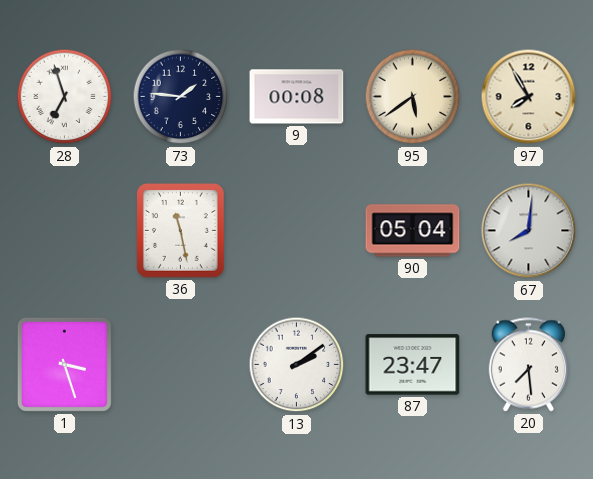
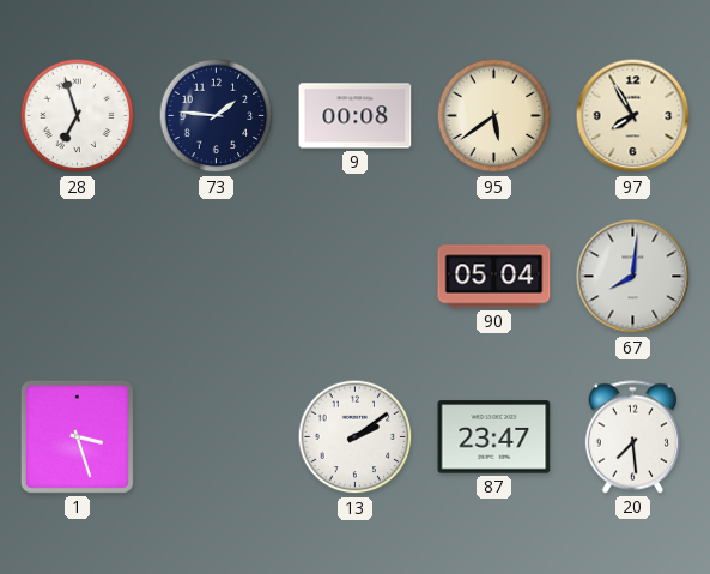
36: 11:28 -> none (181, 231)
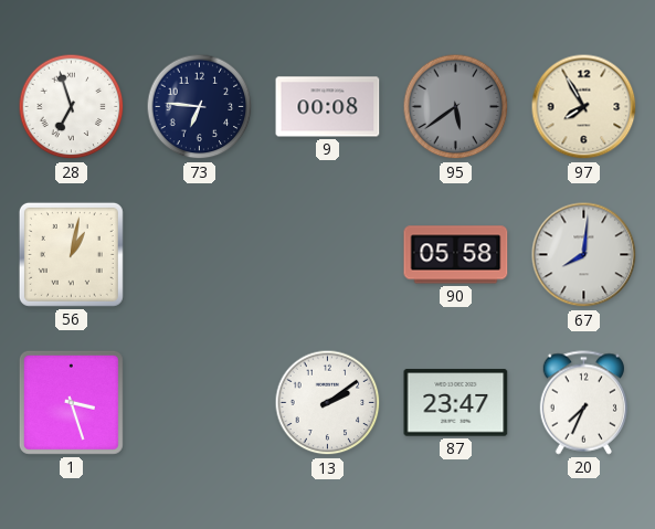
73: 1:46 -> 6:46 (200, 107)
95 dial: cream -> grey (456, 107)
56: none -> 1:02 (71, 254)
90: 05:04 -> 05:58 (456, 255)
20: 7:29 -> 7:34 (583, 403)
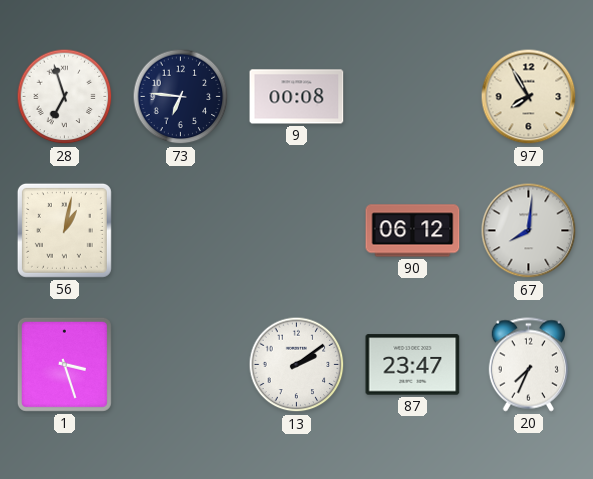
95: 5:39 -> none (456, 107)
90: 05:58 -> 06:12 (413, 231)
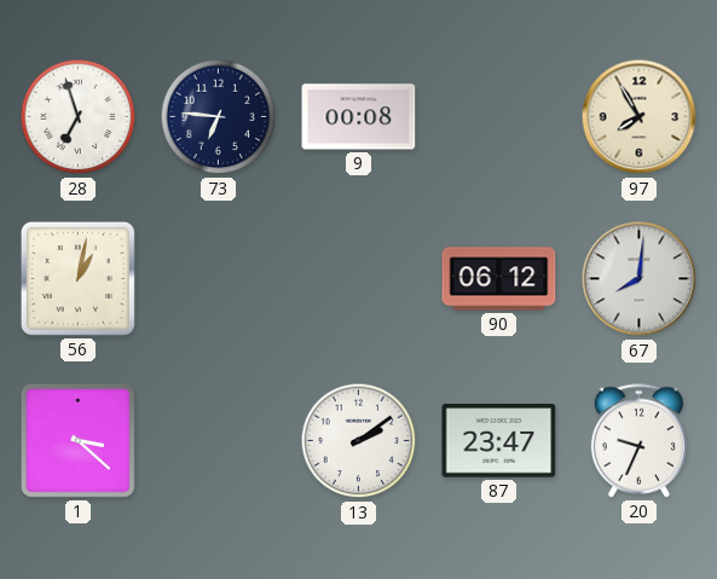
1: 3:27 -> 3:22 (77, 440)
20: 7:34 -> 9:34 (638, 441)
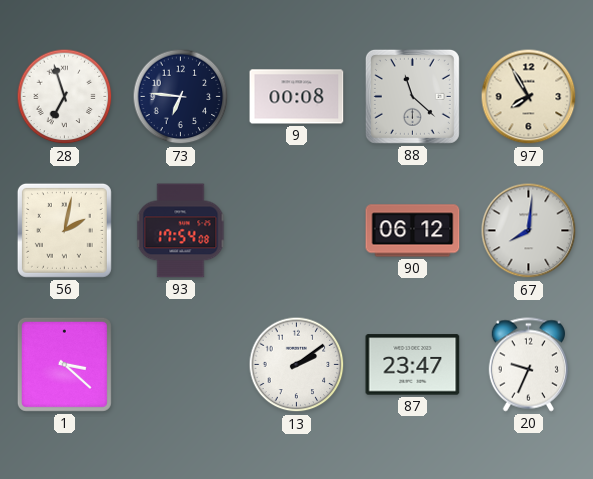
88: none -> 11:22 (412, 96)
56: 1:02 -> 2:02 (64, 230)
93: none -> 17:54 (181, 231)
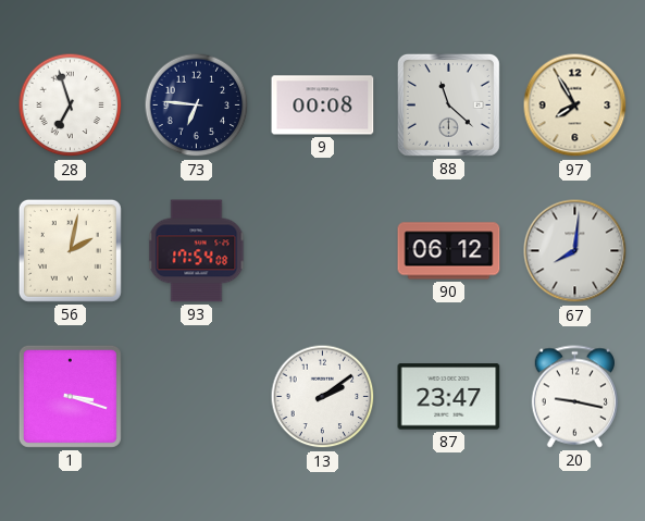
1: 3:22 -> 3:18 (70, 396)
20: 9:34 -> 9:17 (574, 397)
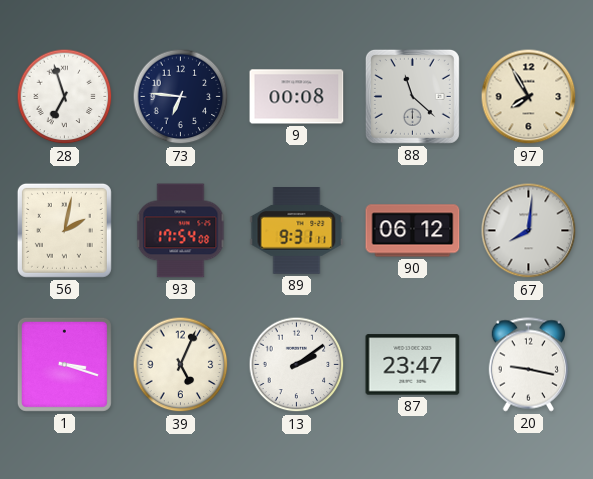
89: none -> 9:31 (297, 231)
39: none -> 5:04 (181, 365)
